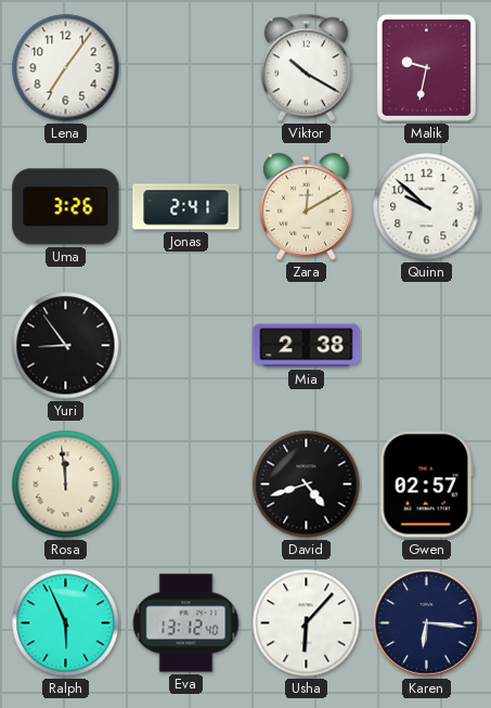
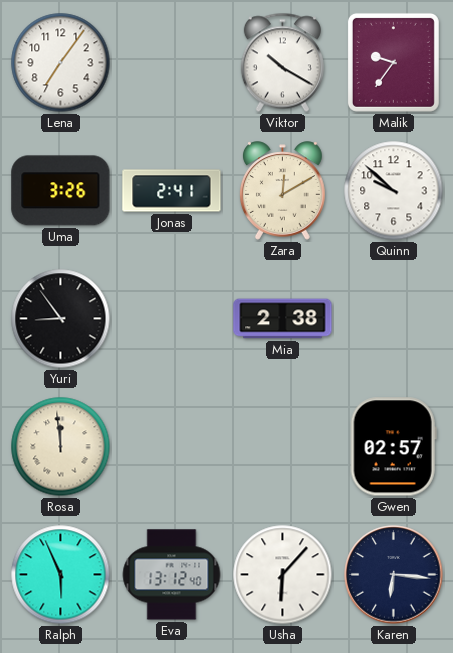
Malik: 9:32 -> 9:36 (393, 62)
David: 4:42 -> none (307, 485)
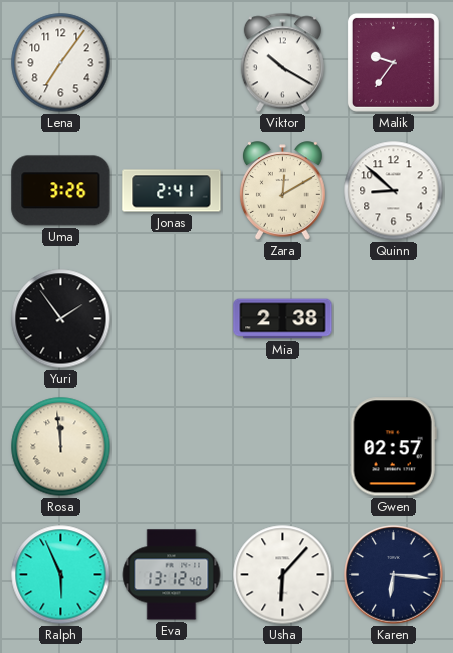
Quinn: 9:52 -> 8:52 (394, 191)
Yuri: 8:54 -> 1:54 (61, 319)
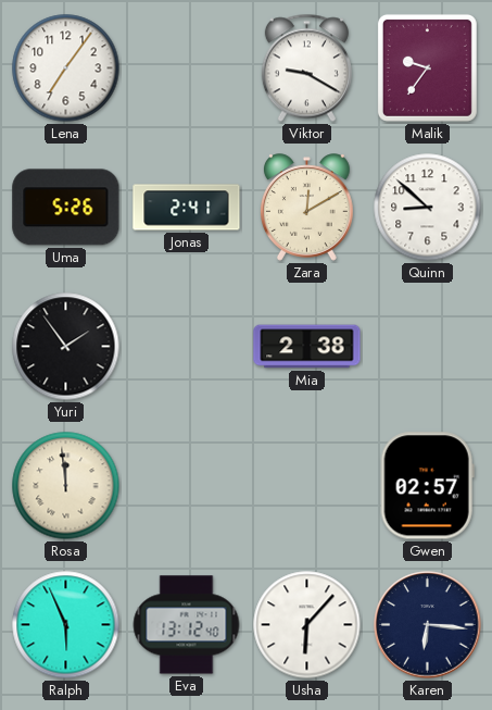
Viktor: 10:20 -> 9:20 (306, 68)
Uma: 3:26 -> 5:26 (66, 208)
